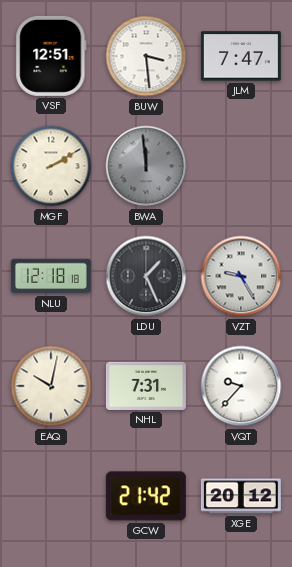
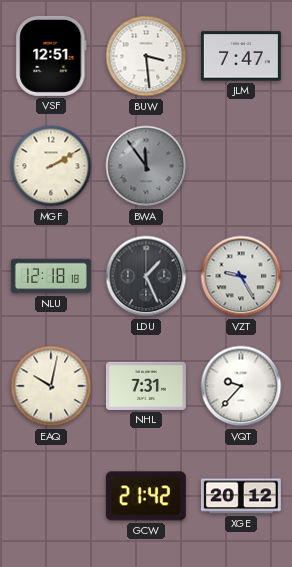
BWA: 11:59 -> 11:54 (146, 166)
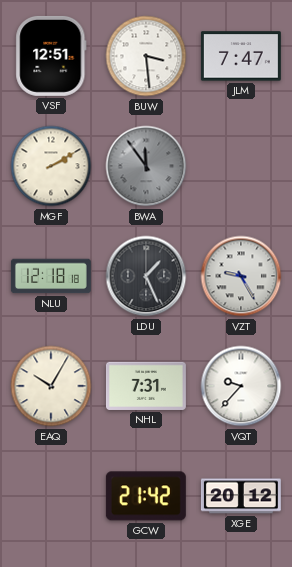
EAQ: 10:02 -> 10:05 (51, 386)
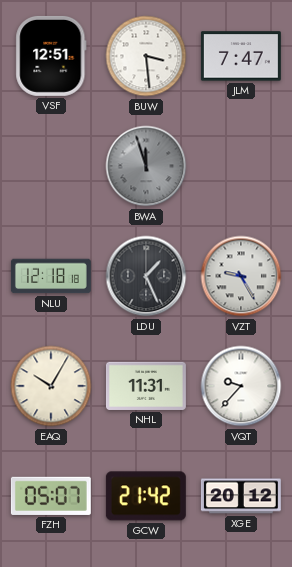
MGF: 2:10 -> none (51, 166)
BWA: 11:54 -> 11:57 (146, 166)
NHL: 7:31 -> 11:31 (146, 386)
FZH: none -> 05:07 (51, 496)
